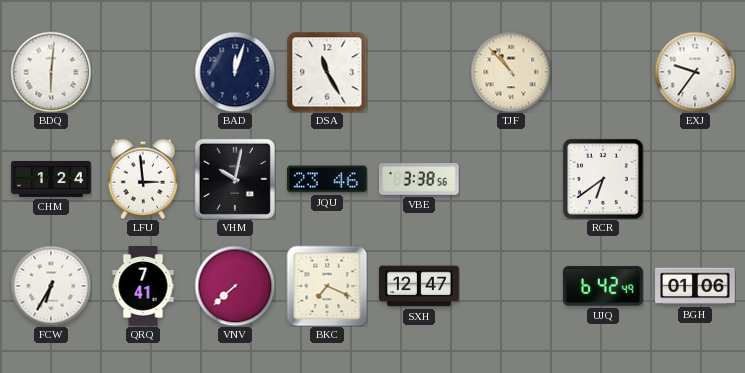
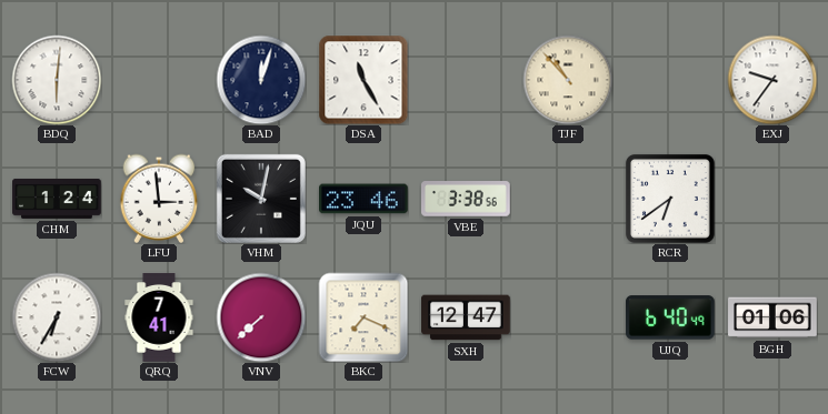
UJQ: 6:42 -> 6:40 (671, 317)
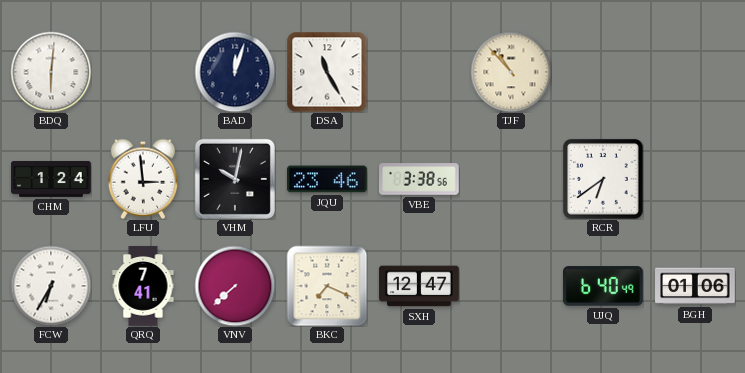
EXJ: 9:36 -> none (772, 80)
